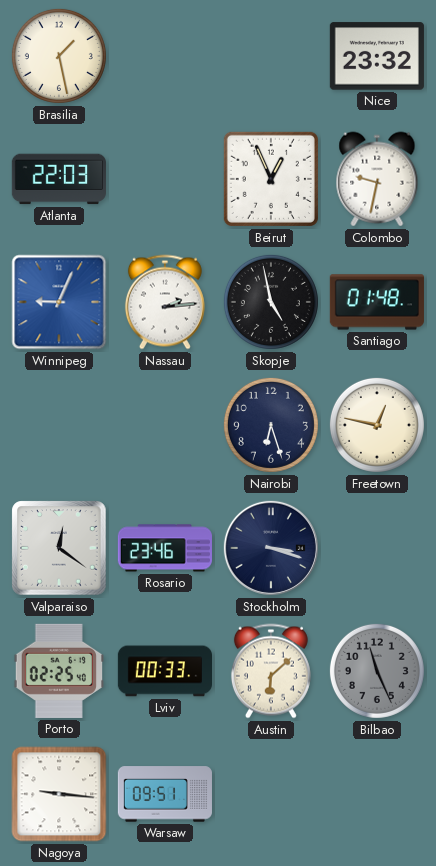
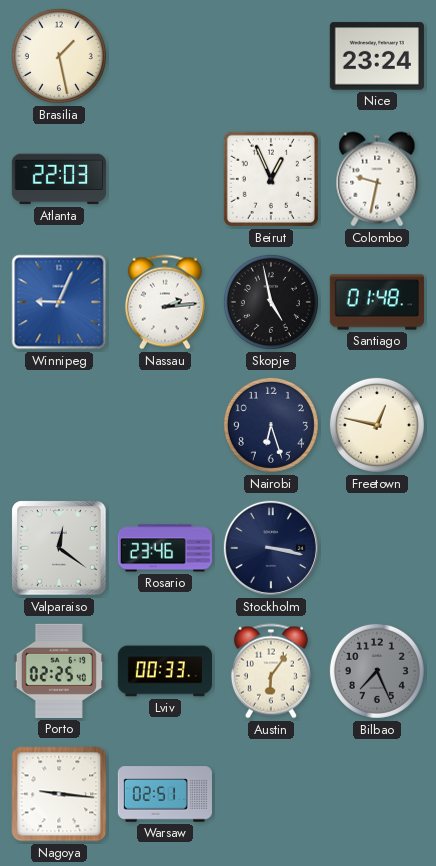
Nice: 23:32 -> 23:24 (377, 56)
Stockholm: 3:18 -> 3:17 (271, 548)
Austin: 6:08 -> 6:06 (271, 671)
Bilbao: 11:26 -> 7:26 (377, 671)
Warsaw: 09:51 -> 02:51 (165, 794)
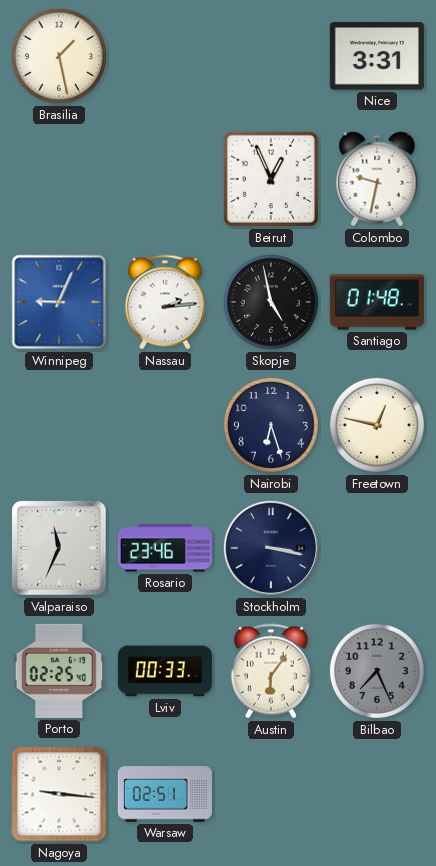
Nice: 23:24 -> 3:31 (377, 56)
Atlanta: 22:03 -> none (59, 179)
Valparaiso: 12:21 -> 11:34 (59, 548)
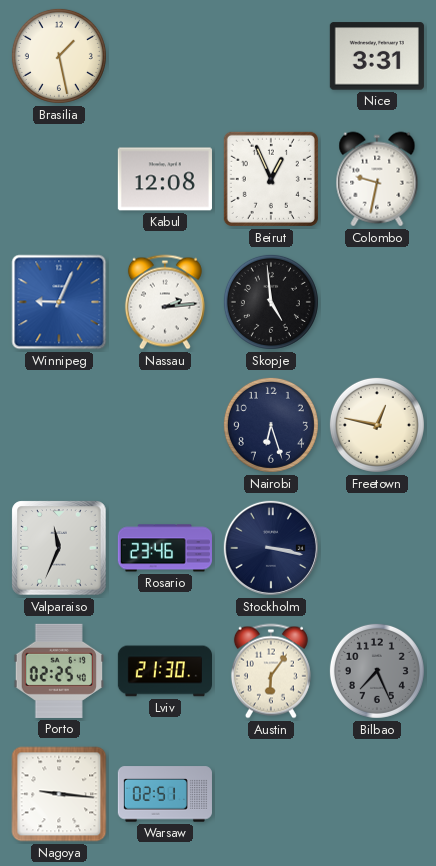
Kabul: none -> 12:08 (165, 179)
Skopje: 4:58 -> 4:59 (271, 302)
Santiago: 01:48 -> none (377, 302)
Lviv: 00:33 -> 21:30 (164, 671)
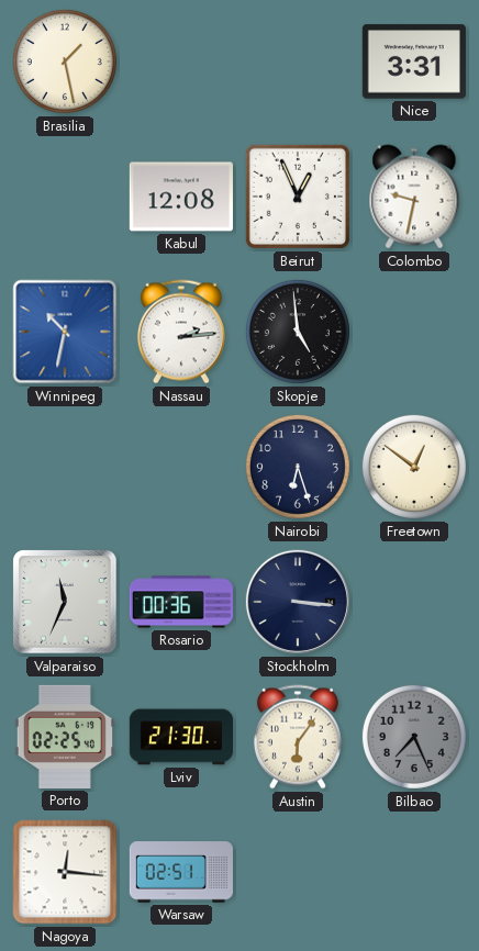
Winnipeg: 9:04 -> 10:32 (65, 332)
Freetown: 12:47 -> 12:51 (414, 467)
Rosario: 23:46 -> 00:36 (181, 602)
Stockholm: 3:17 -> 3:16 (298, 602)
Nagoya: 9:16 -> 12:16 (65, 872)
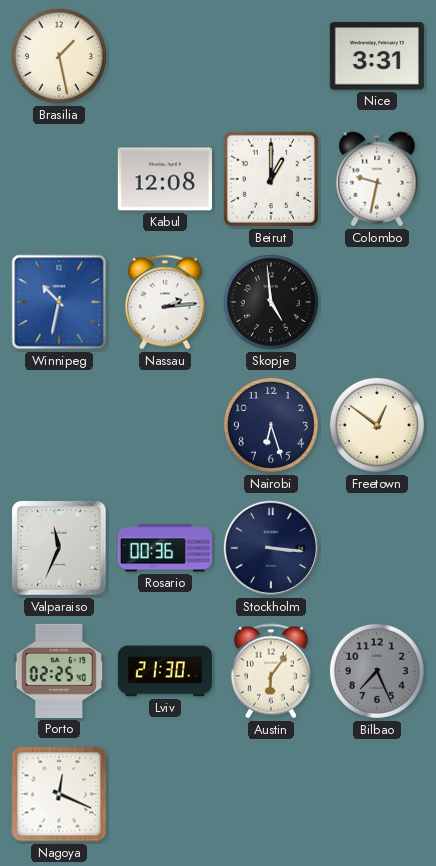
Beirut: 12:56 -> 1:00 (271, 179)
Nagoya: 12:16 -> 12:19 (59, 794)
Warsaw: 02:51 -> none (181, 872)
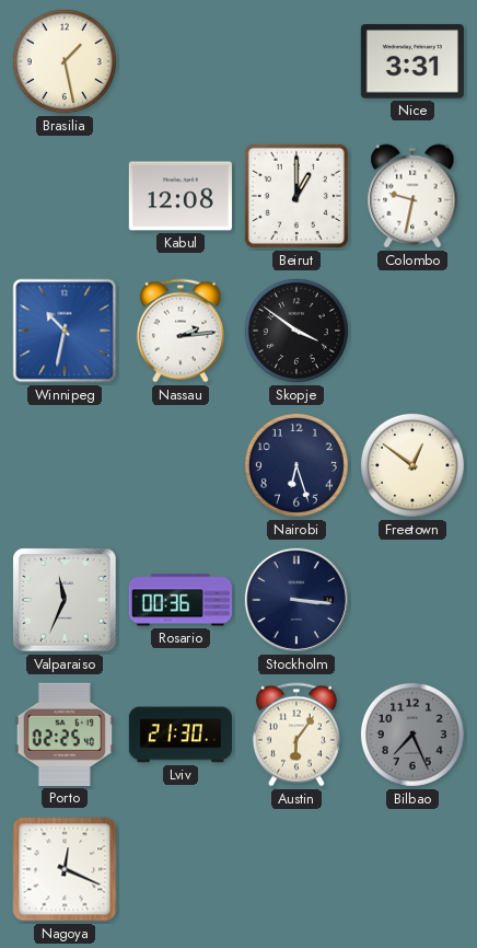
Skopje: 4:59 -> 3:51 (296, 331)
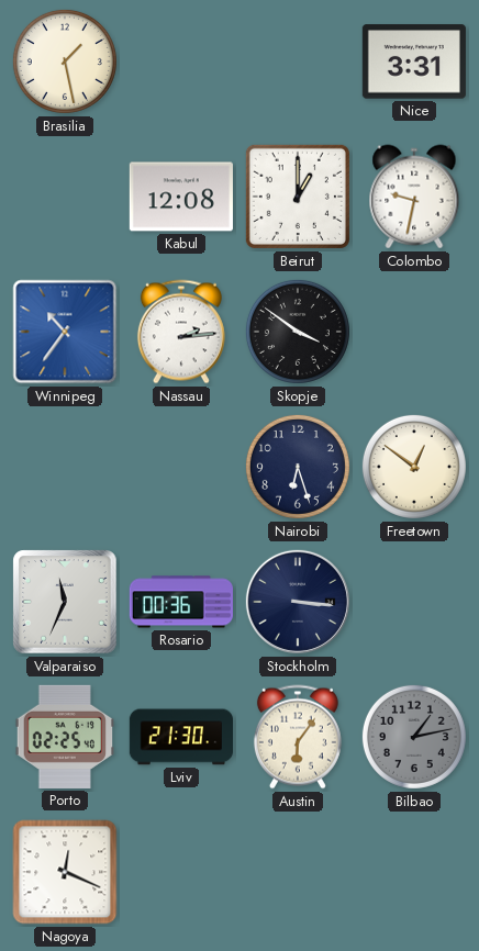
Winnipeg: 10:32 -> 10:36 (65, 332)
Bilbao: 7:26 -> 1:13 (414, 737)
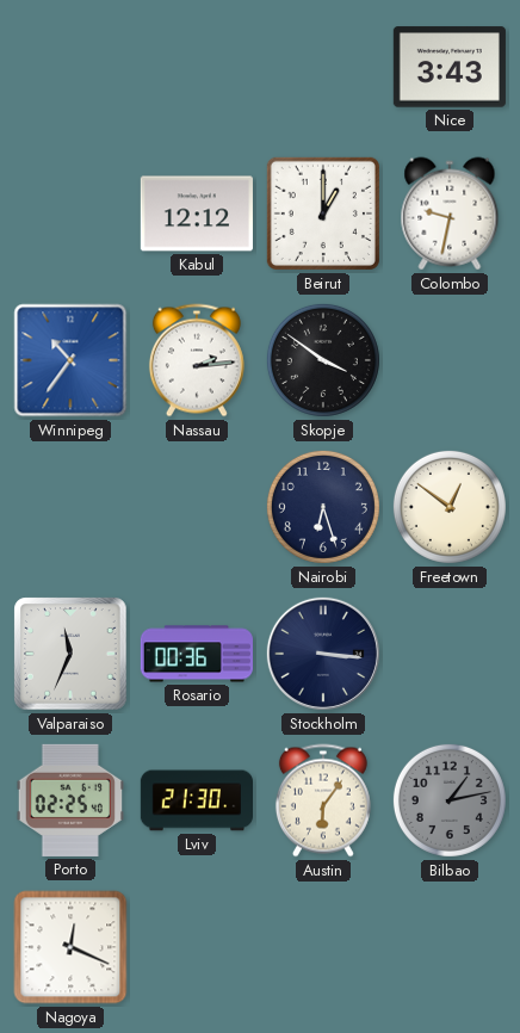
Brasilia: 1:28 -> none (65, 61)
Nice: 3:31 -> 3:43 (450, 67)
Kabul: 12:08 -> 12:12 (197, 214)
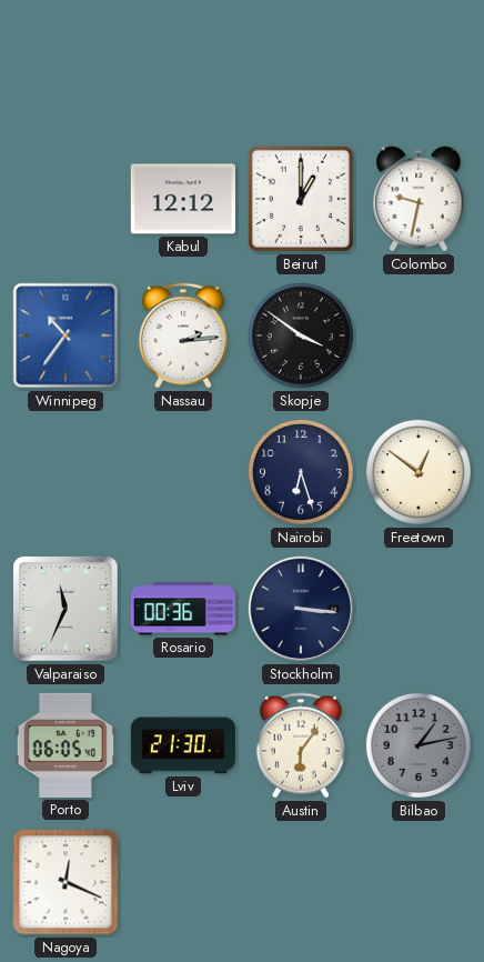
Nice: 3:43 -> none (450, 67)
Porto: 02:25 -> 06:05 (64, 745)
